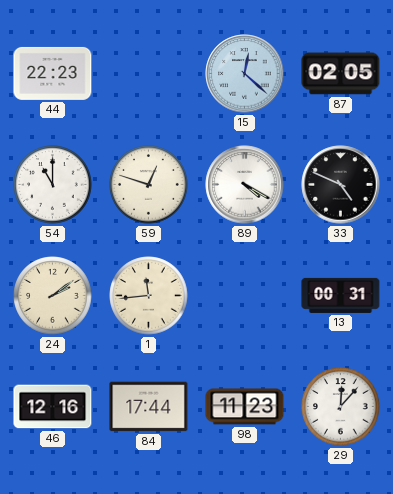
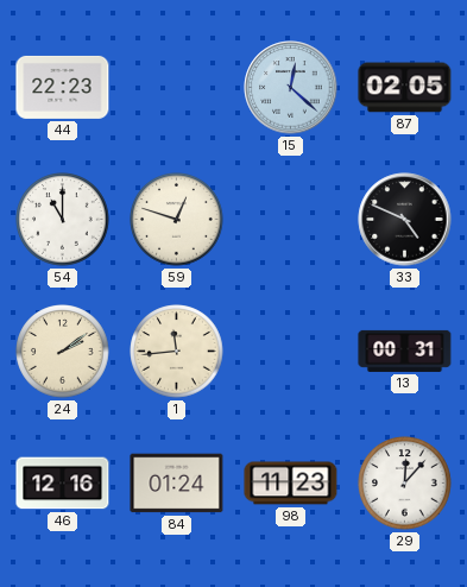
89: 4:20 -> none (245, 185)
84: 17:44 -> 01:24 (177, 484)
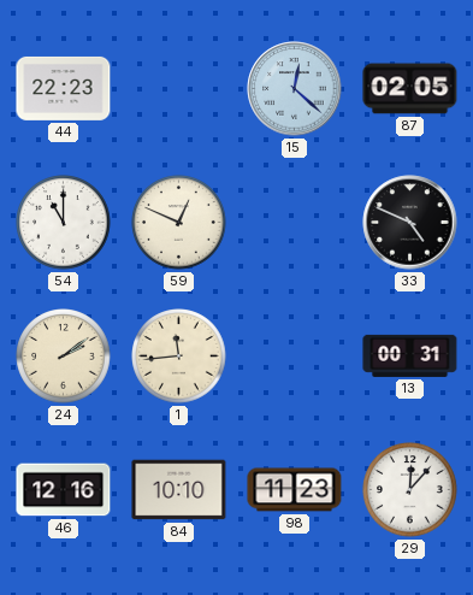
59: 12:48 -> 12:49 (179, 223)
84: 01:24 -> 10:10 (179, 490)
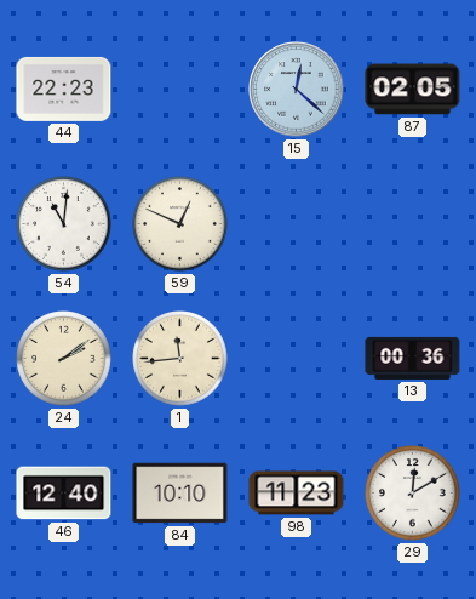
54: 11:00 -> 11:01 (64, 224)
33: 4:49 -> none (410, 223)
13: 00:31 -> 00:36 (413, 358)
46: 12:16 -> 12:40 (64, 494)
29: 12:07 -> 12:10 (413, 494)
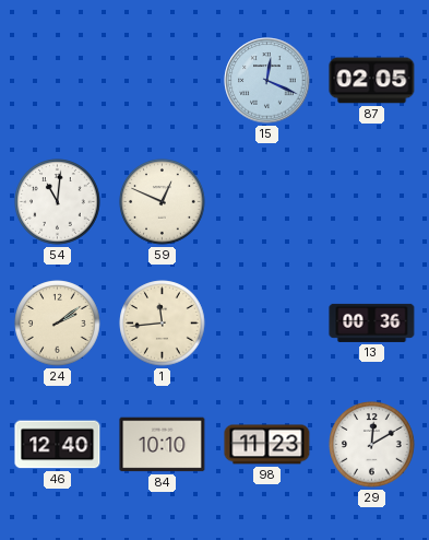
44: 22:23 -> none (64, 89)
15: 12:22 -> 12:19 (267, 81)
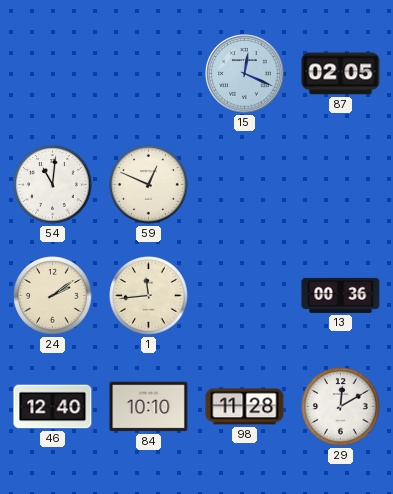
98: 11:23 -> 11:28 (245, 407)
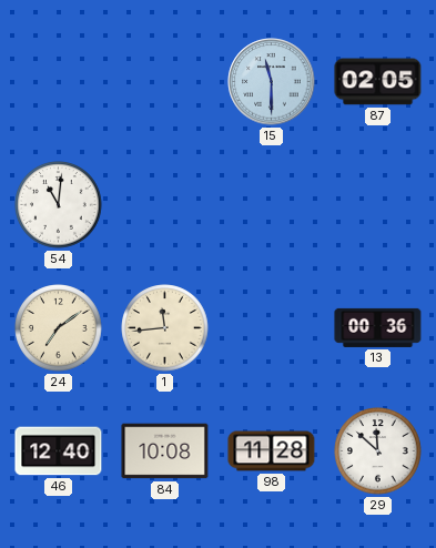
15: 12:19 -> 11:30 (272, 82)
59: 12:49 -> none (149, 185)
24: 2:09 -> 7:09 (59, 328)
84: 10:10 -> 10:08 (165, 451)
29: 12:10 -> 11:52 (378, 451)
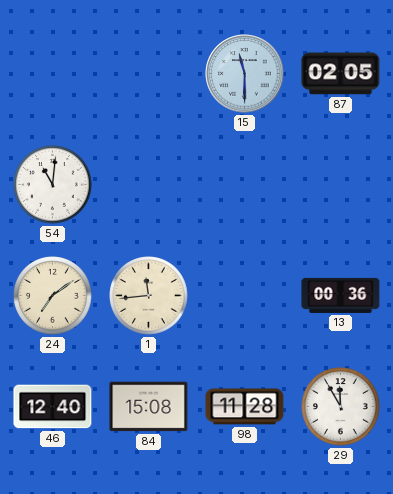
84: 10:08 -> 15:08 (149, 407)
29: 11:52 -> 11:55 (341, 407)
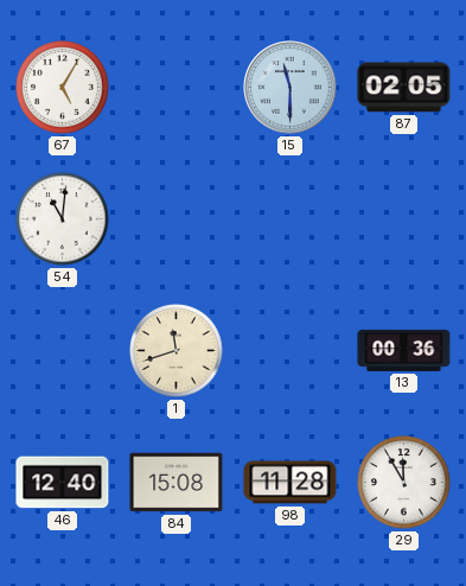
67: none -> 5:05 (63, 88)
24: 7:09 -> none (53, 296)
1: 11:44 -> 11:42 (177, 351)
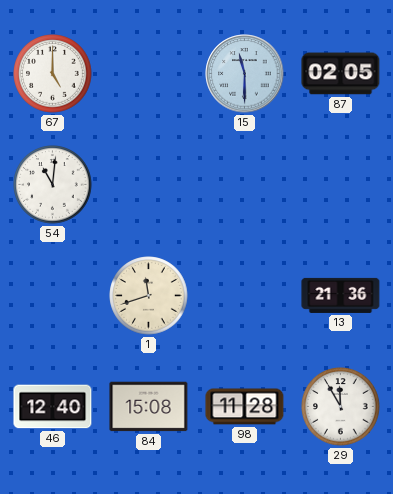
67: 5:05 -> 5:00 (53, 74)
13: 00:36 -> 21:36 (341, 295)
